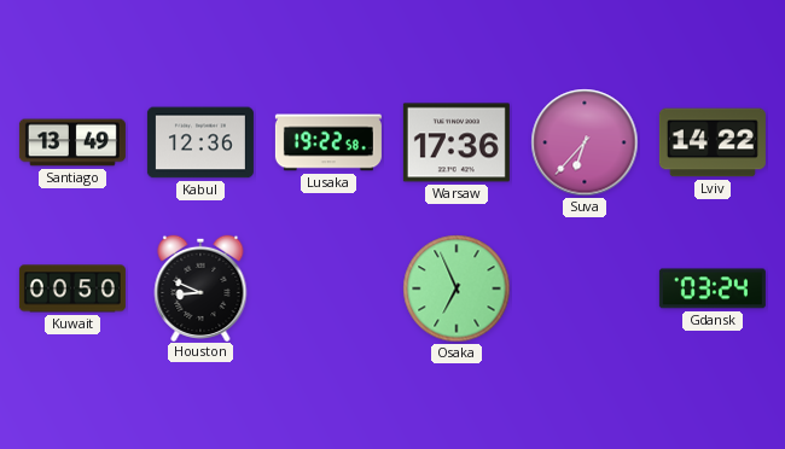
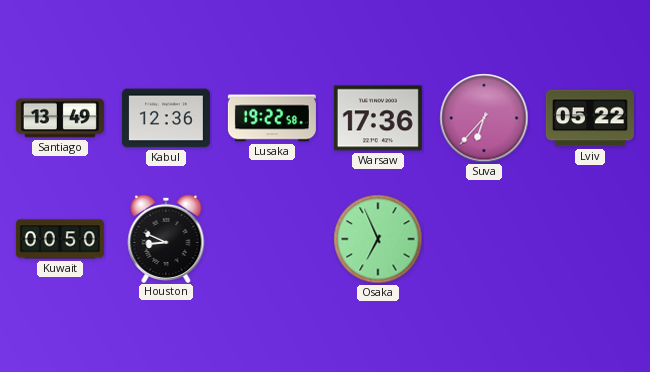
Lviv: 14:22 -> 05:22 (590, 118)
Gdansk: 03:24 -> none (713, 288)
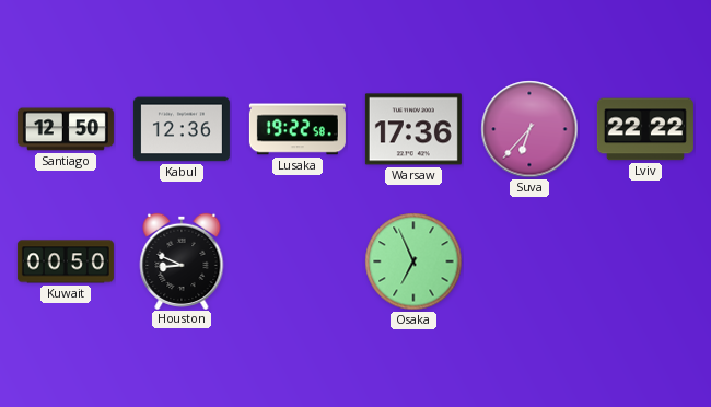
Santiago: 13:49 -> 12:50 (66, 129)
Lviv: 05:22 -> 22:22 (645, 129)
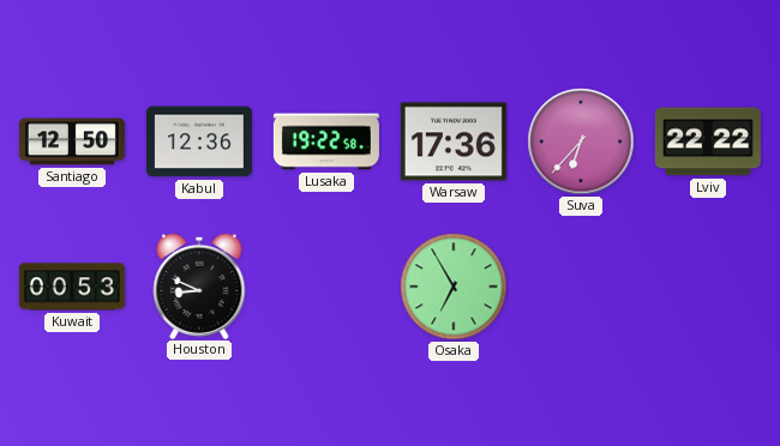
Kuwait: 00:50 -> 00:53 (72, 287)
Osaka: 6:56 -> 6:55 (454, 287)
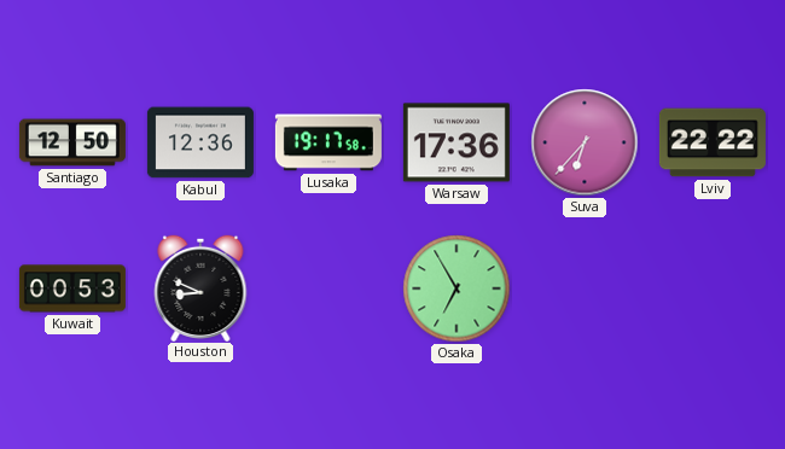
Lusaka: 19:22 -> 19:17 (328, 142)
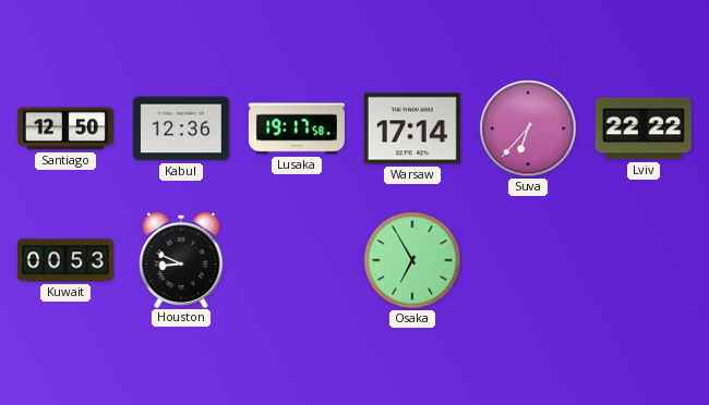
Warsaw: 17:36 -> 17:14 (412, 128)
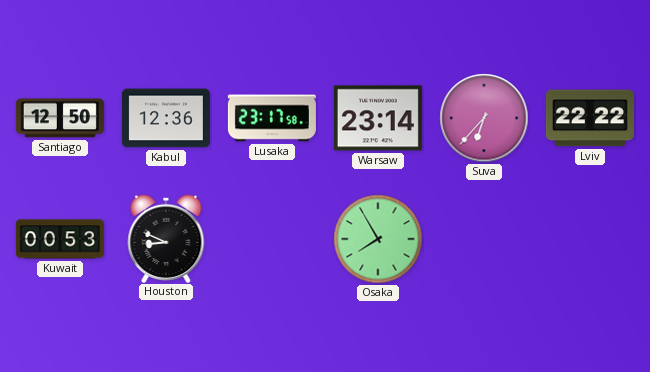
Lusaka: 19:17 -> 23:17 (272, 118)
Warsaw: 17:14 -> 23:14 (378, 118)
Osaka: 6:55 -> 7:55 (378, 239)
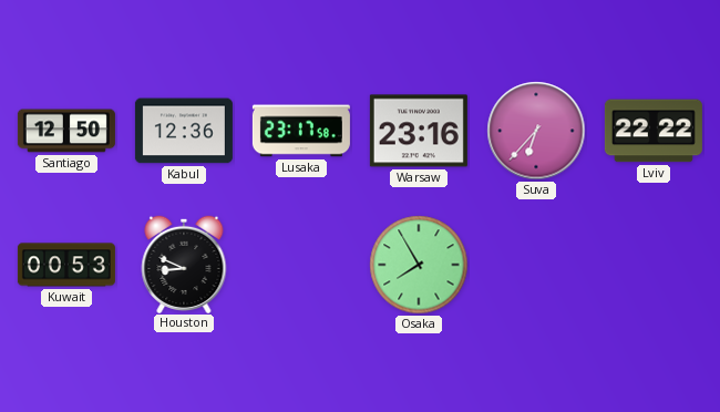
Warsaw: 23:14 -> 23:16 (419, 131)
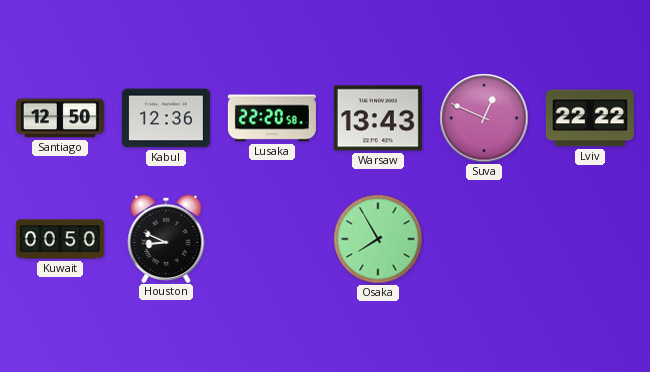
Lusaka: 23:17 -> 22:20 (272, 118)
Warsaw: 23:16 -> 13:43 (378, 118)
Suva: 6:37 -> 12:49 (484, 118)
Kuwait: 00:53 -> 00:50 (60, 239)
